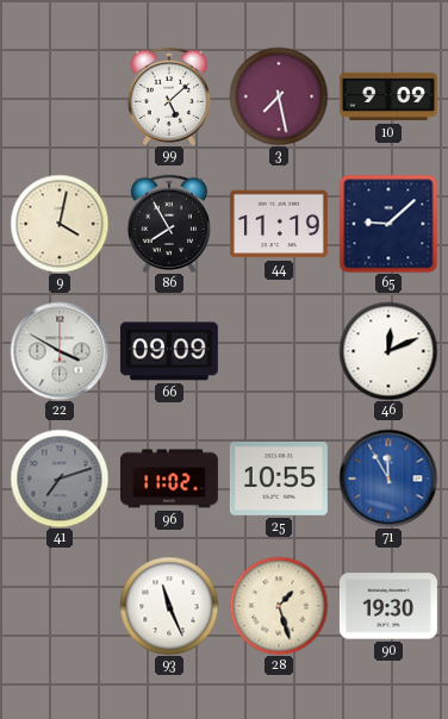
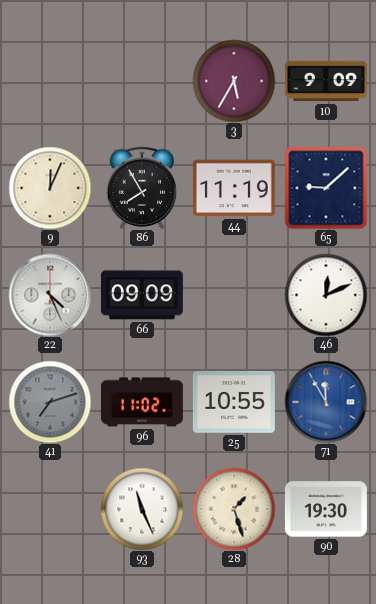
99: 5:08 -> none (168, 95)
3: 7:28 -> 5:35 (234, 81)
9: 4:02 -> 12:04 (50, 188)
22: 3:50 -> 4:26 (50, 295)
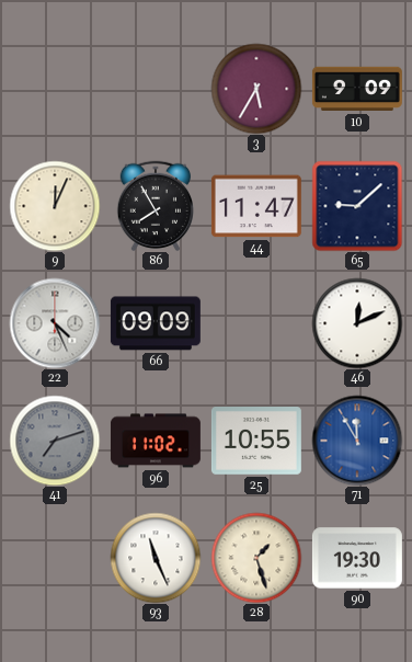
44: 11:19 -> 11:47 (256, 206)
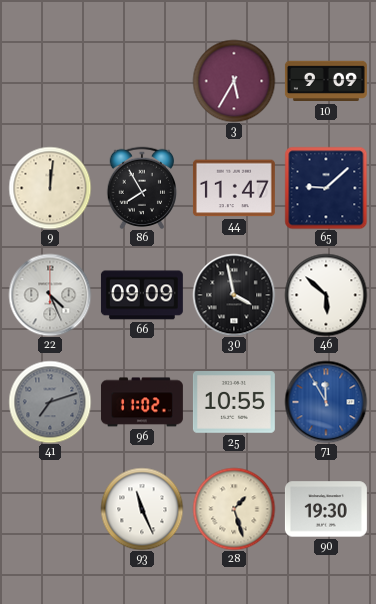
9: 12:04 -> 12:01 (50, 188)
30: none -> 3:58 (234, 295)
46: 12:11 -> 5:52 (326, 295)
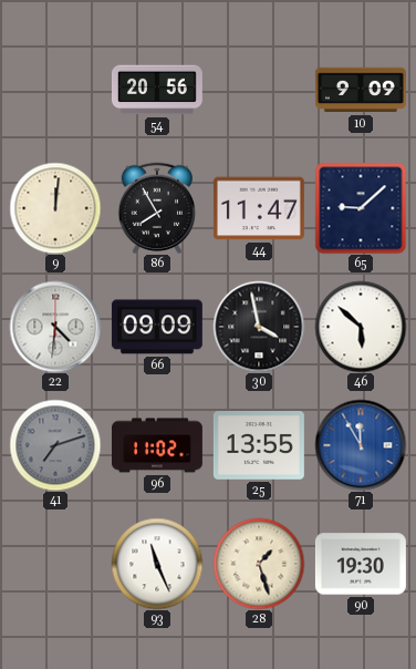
54: none -> 20:56 (157, 90)
3: 5:35 -> none (234, 81)
22: 4:26 -> 4:31 (55, 327)
25: 10:55 -> 13:55 (259, 446)
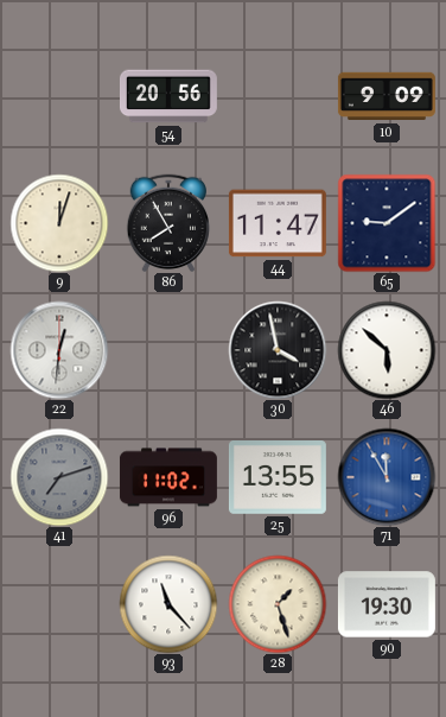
9: 12:01 -> 12:03 (59, 223)
65: 9:08 -> 9:09 (387, 223)
22: 4:31 -> 12:31 (59, 350)
66: 09:09 -> none (157, 327)
93: 11:26 -> 11:23 (168, 604)
